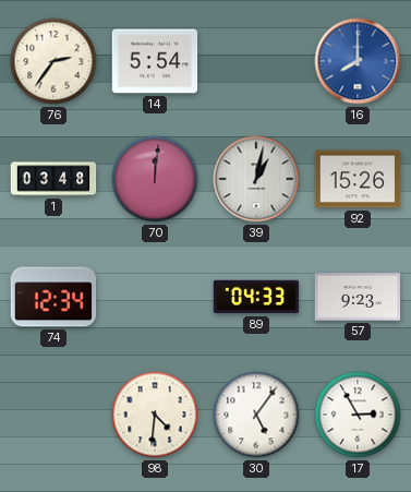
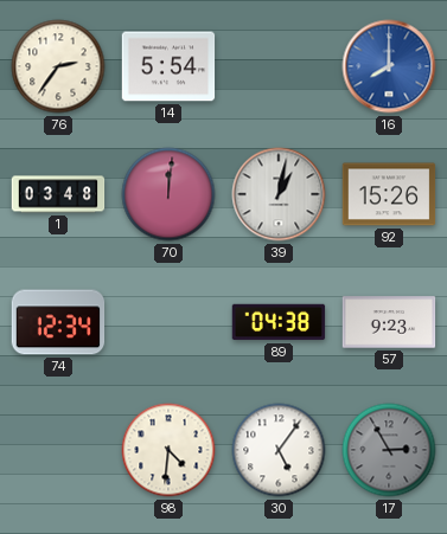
89: 04:33 -> 04:38 (279, 322)
17 dial: white -> grey (389, 450)
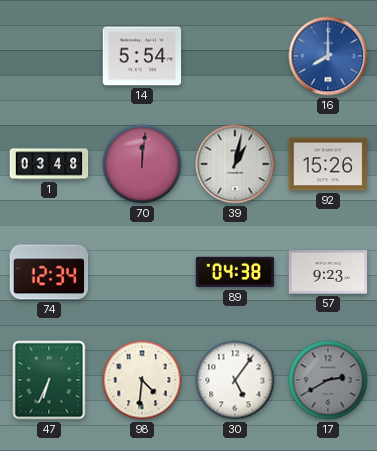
76: 2:36 -> none (58, 66)
47: none -> 6:34 (49, 380)
17: 2:55 -> 2:40 (328, 380)
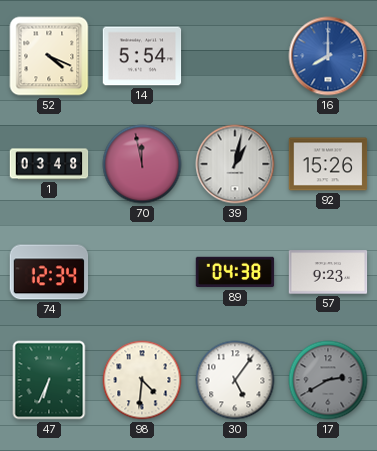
52: none -> 4:19 (49, 56)
70: 12:01 -> 11:58 (142, 164)
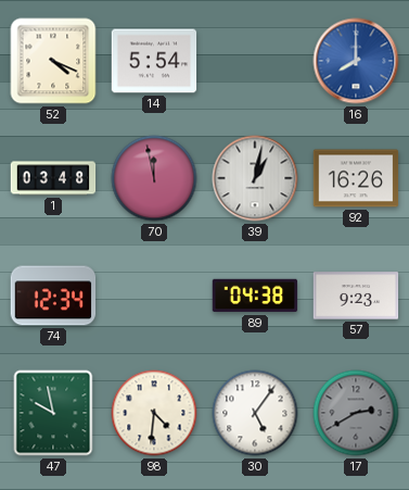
92: 15:26 -> 16:26 (356, 178)
47: 6:34 -> 9:58 (53, 413)
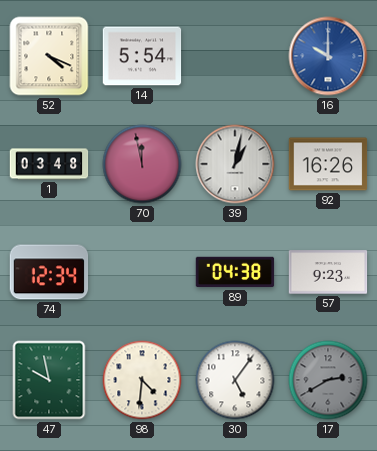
16: 8:00 -> 10:00 (328, 56)
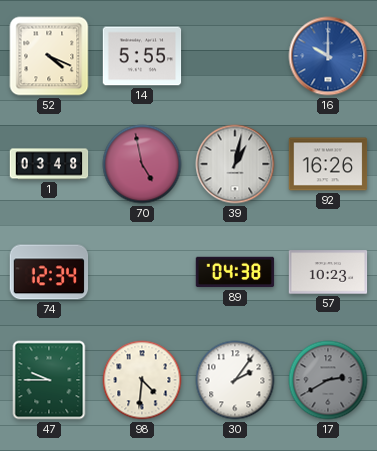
14: 5:54 -> 5:55 (142, 56)
70: 11:58 -> 4:58 (142, 164)
57: 9:23 -> 10:23 (328, 272)
47: 9:58 -> 9:45 (49, 380)
30: 5:06 -> 2:06 (235, 380)
